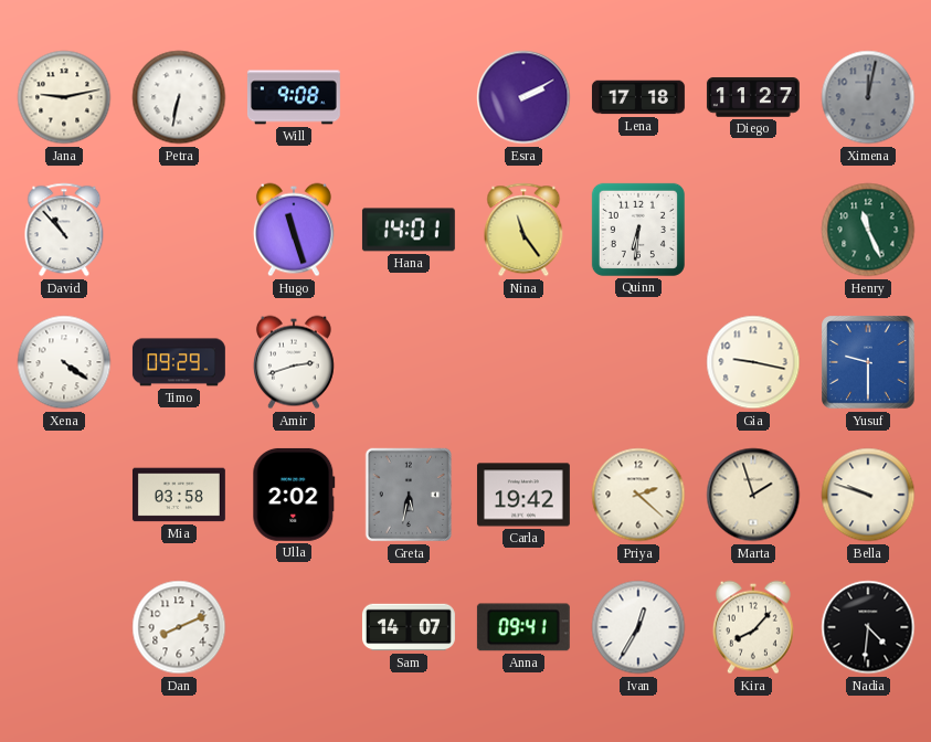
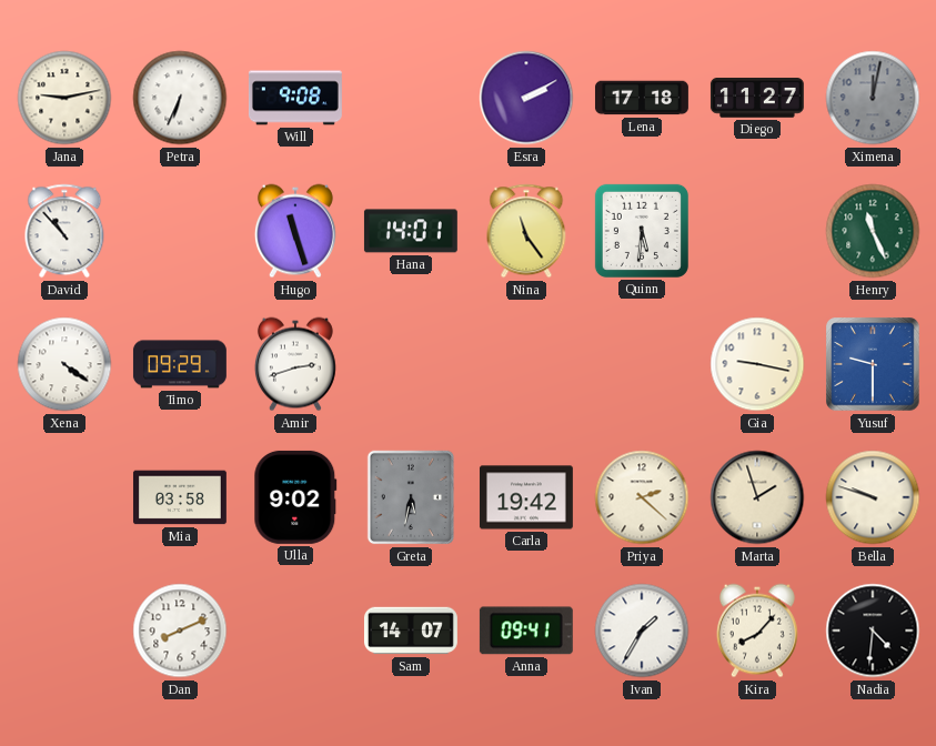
Petra: 6:32 -> 6:34 (180, 98)
Quinn: 6:31 -> 5:31 (642, 231)
Ulla: 2:02 -> 9:02 (295, 497)
Ivan: 12:35 -> 1:35 (642, 631)
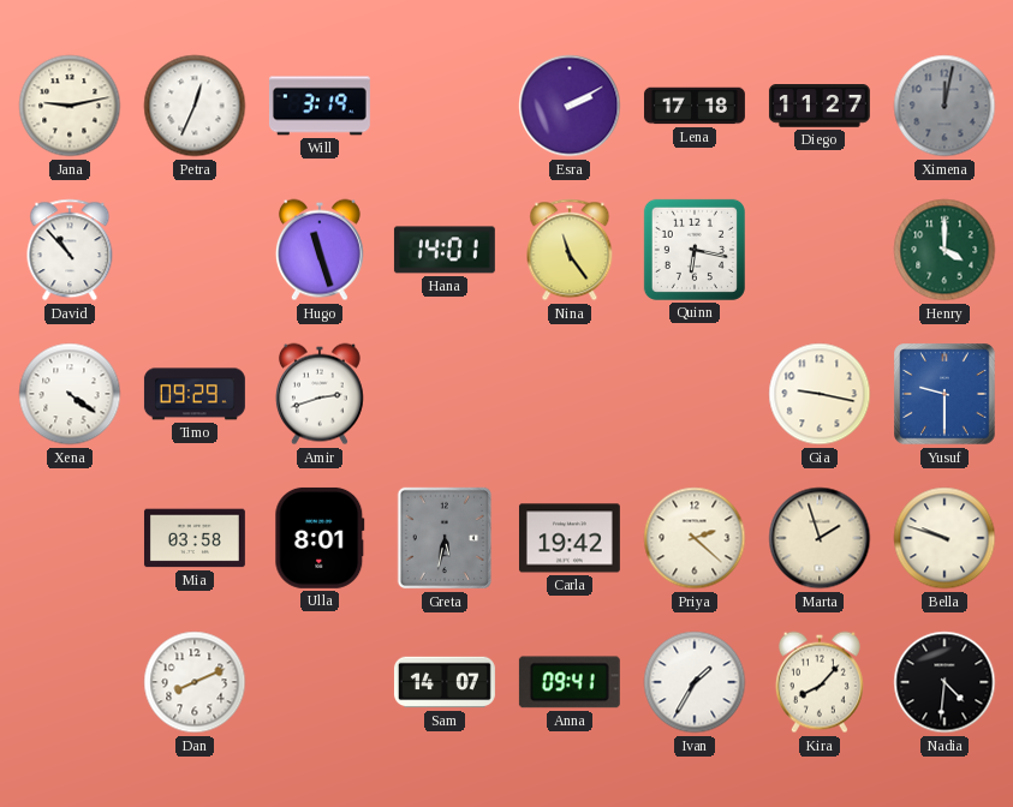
Petra: 6:34 -> 12:34 (195, 106)
Will: 9:08 -> 3:19 (320, 106)
Quinn: 5:31 -> 6:17 (695, 250)
Henry: 11:26 -> 4:00 (945, 250)
Ulla: 9:02 -> 8:01 (320, 538)
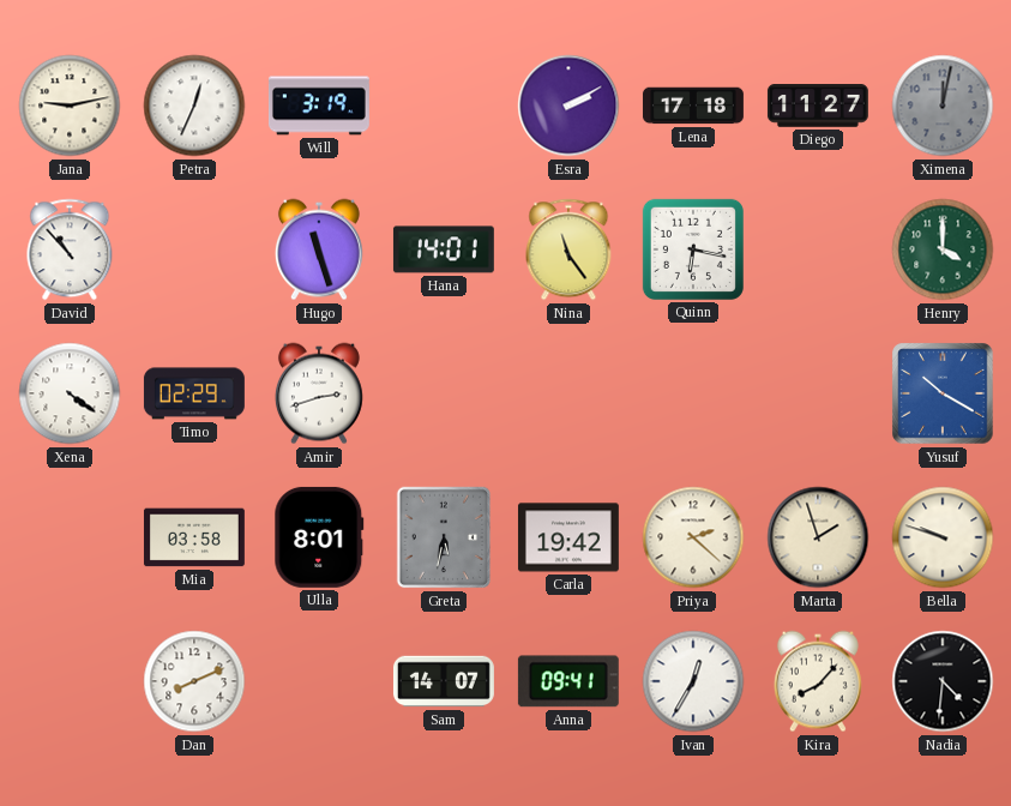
Timo: 09:29 -> 02:29 (194, 393)
Gia: 9:17 -> none (820, 394)
Yusuf: 9:30 -> 10:20 (943, 393)
Ivan: 1:35 -> 12:35 (693, 681)
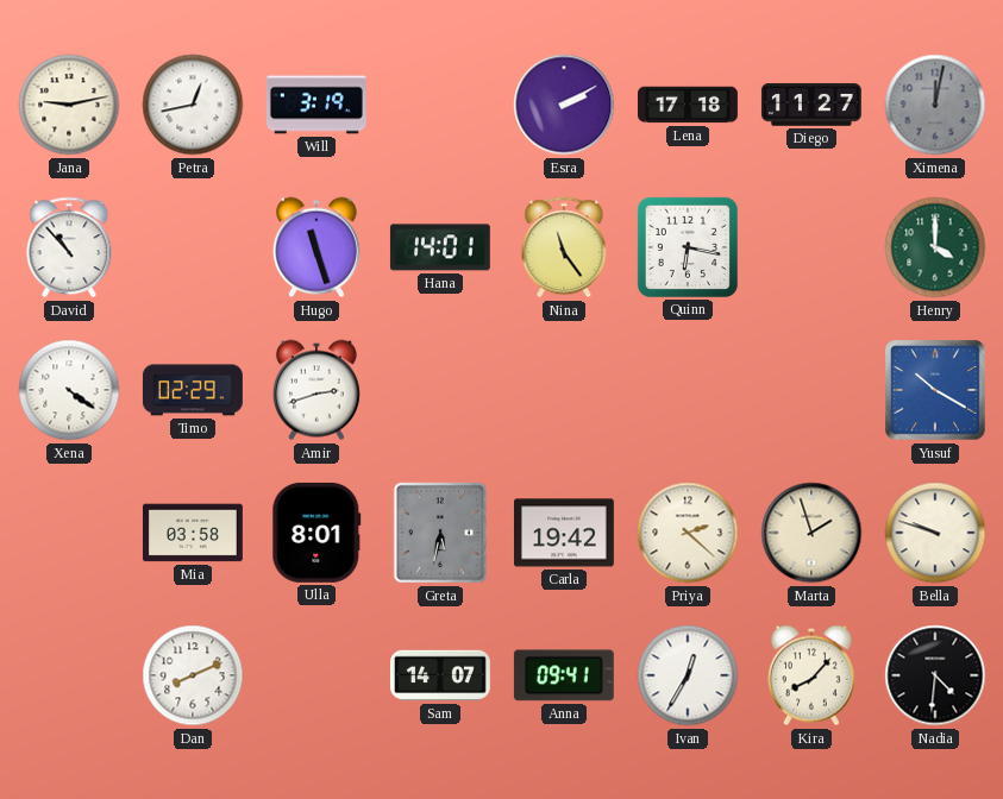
Petra: 12:34 -> 12:43 (193, 105)
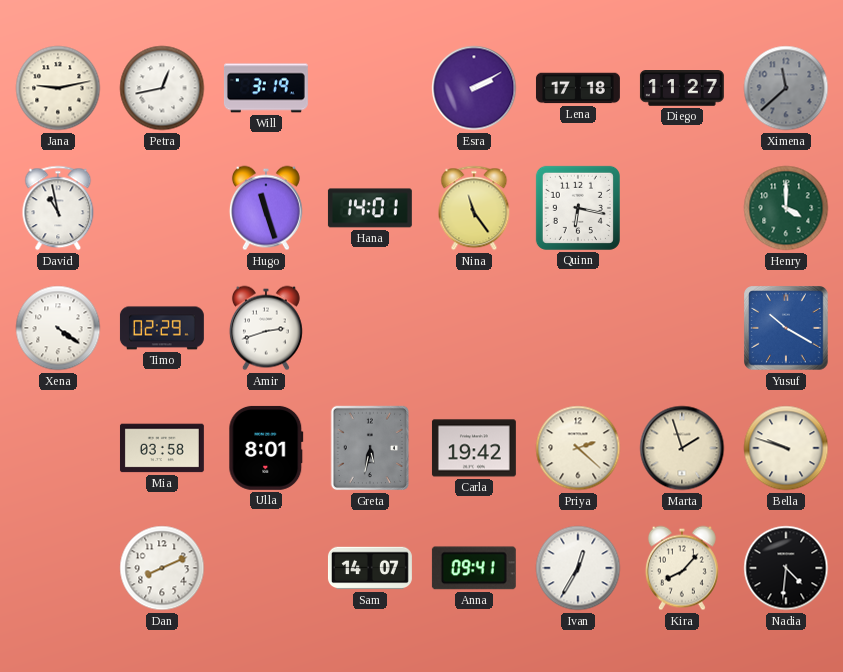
Ximena: 12:02 -> 11:38 (786, 88)
David: 10:53 -> 10:58 (58, 208)
